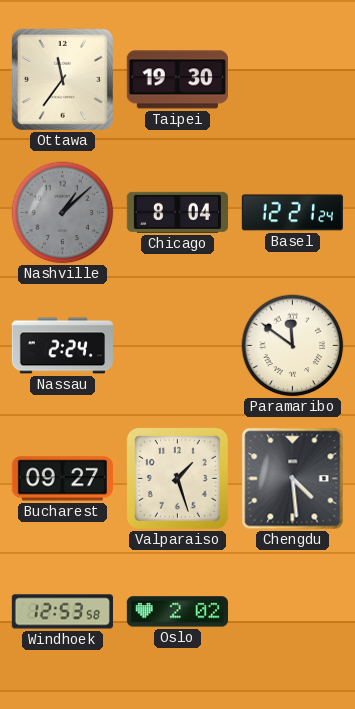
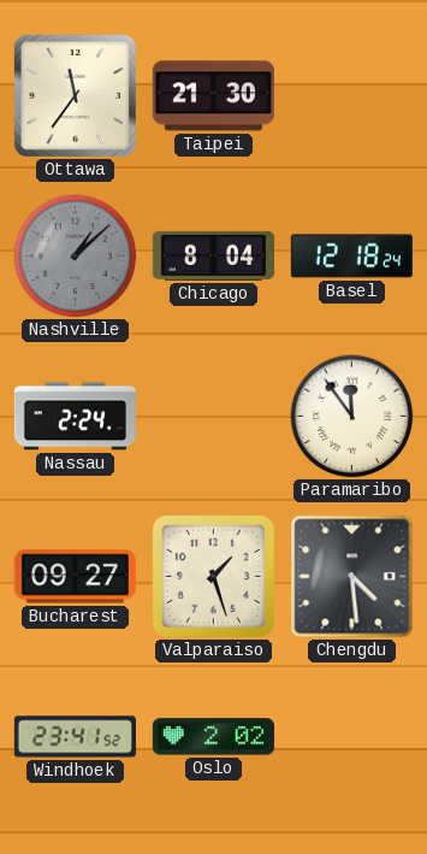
Taipei: 19:30 -> 21:30 (213, 96)
Basel: 12:21 -> 12:18 (351, 257)
Paramaribo: 11:51 -> 11:54 (352, 417)
Windhoek: 12:53 -> 23:41 (75, 737)
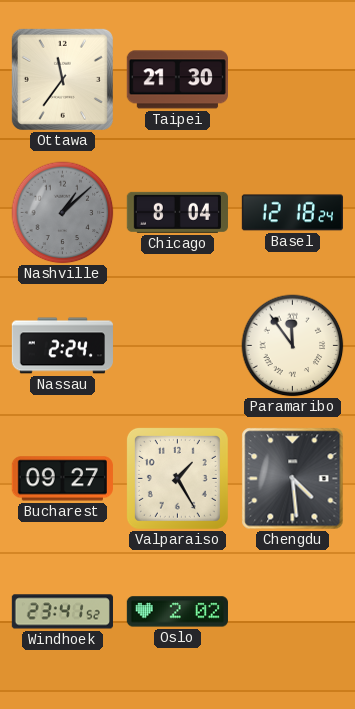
Valparaiso: 1:27 -> 1:25 (177, 478)
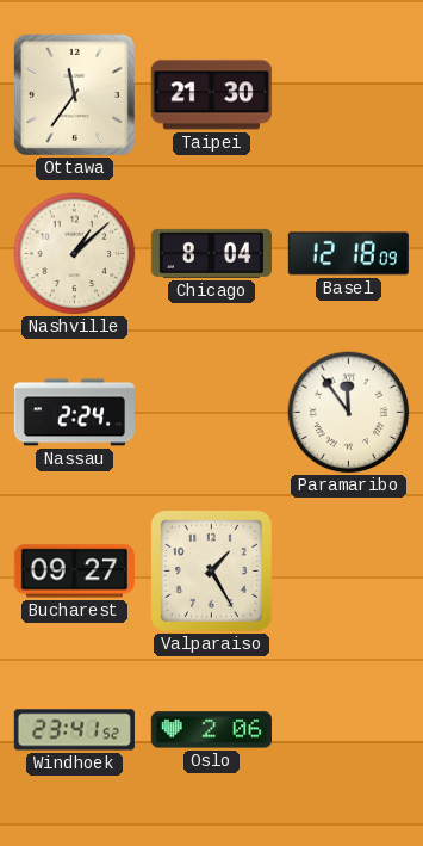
Nashville dial: grey -> cream (75, 254)
Basel: 12:18:24 -> 12:18:09 (348, 254)
Chengdu: 4:29 -> none (293, 479)
Oslo: 2:02 -> 2:06 (211, 730)
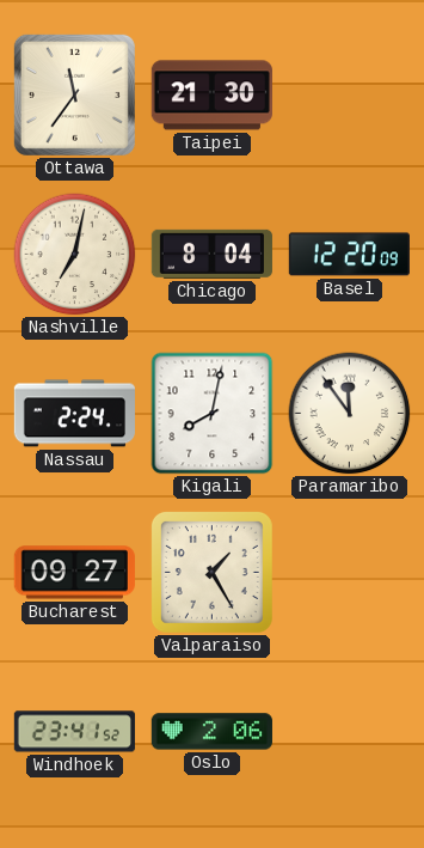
Nashville: 1:08 -> 7:02 (75, 255)
Basel: 12:18 -> 12:20 (349, 255)
Kigali: none -> 8:02 (213, 414)
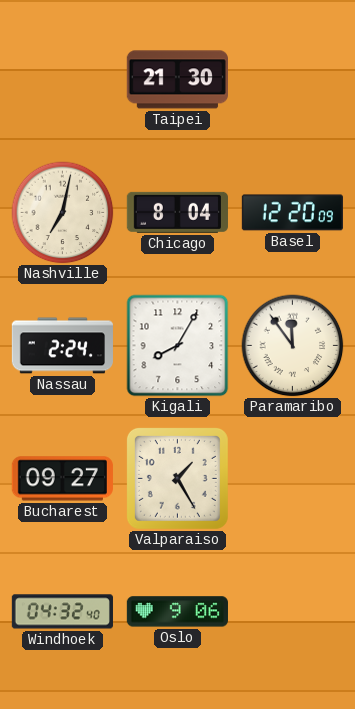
Ottawa: 11:36 -> none (74, 94)
Kigali: 8:02 -> 8:05 (178, 346)
Windhoek: 23:41 -> 04:32 (62, 612)
Oslo: 2:06 -> 9:06 (177, 612)
